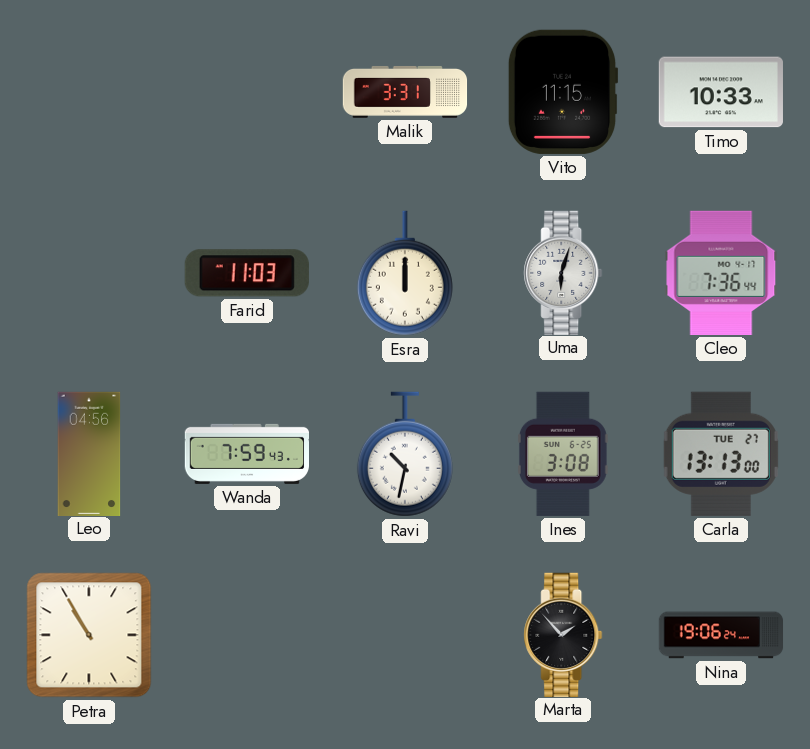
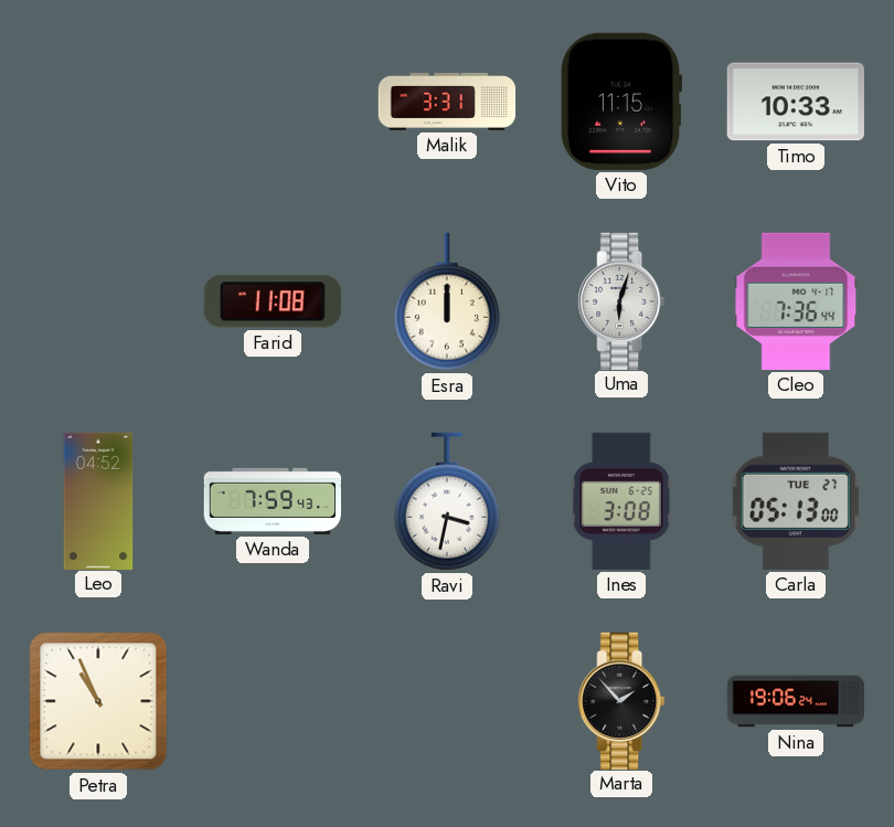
Farid: 11:03 -> 11:08 (273, 301)
Leo: 04:56 -> 04:52 (98, 500)
Ravi: 10:32 -> 3:32 (447, 501)
Carla: 13:13 -> 05:13 (796, 501)
Petra: 10:55 -> 10:56 (98, 701)
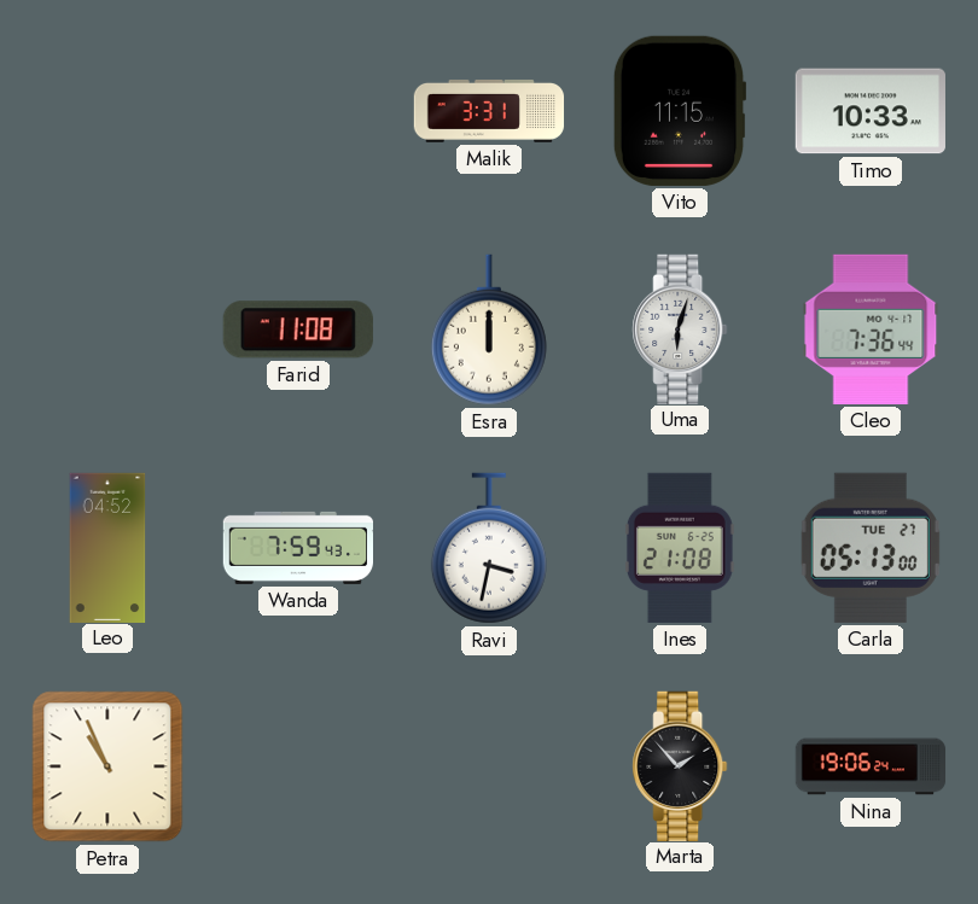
Ines: 3:08 -> 21:08 (680, 548)
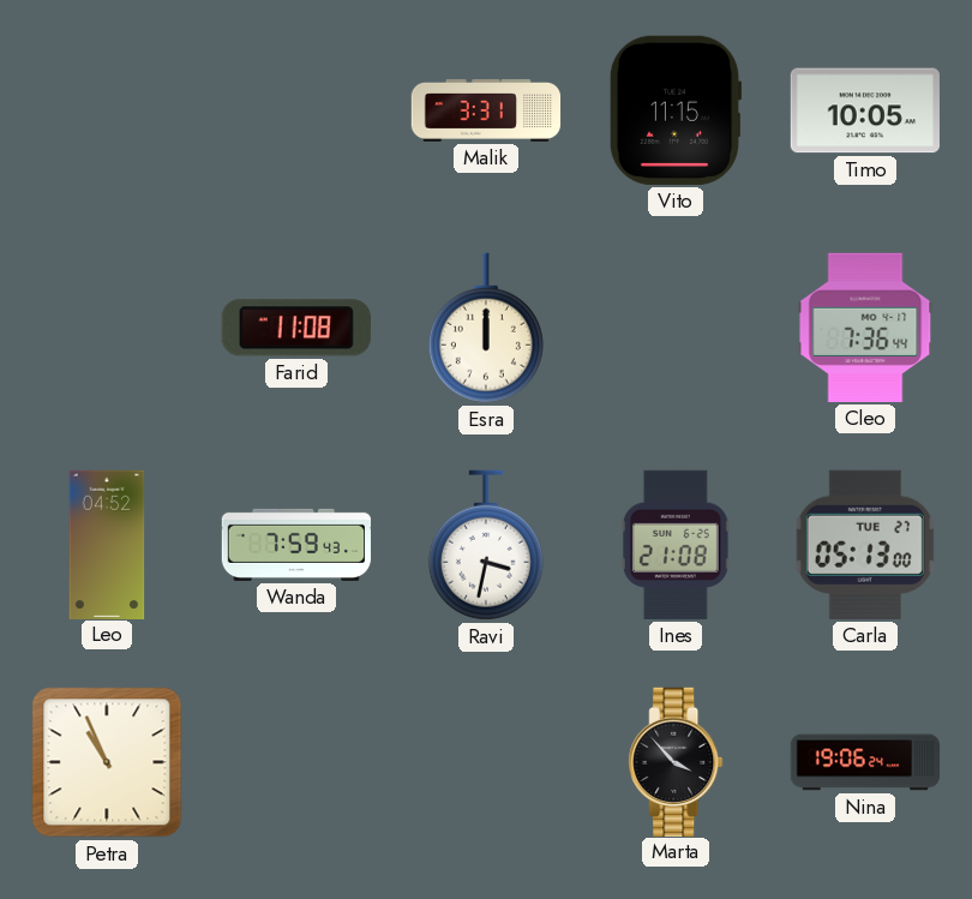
Timo: 10:33 -> 10:05 (865, 110)
Uma: 6:03 -> none (680, 328)
Marta: 1:53 -> 3:53 (676, 761)
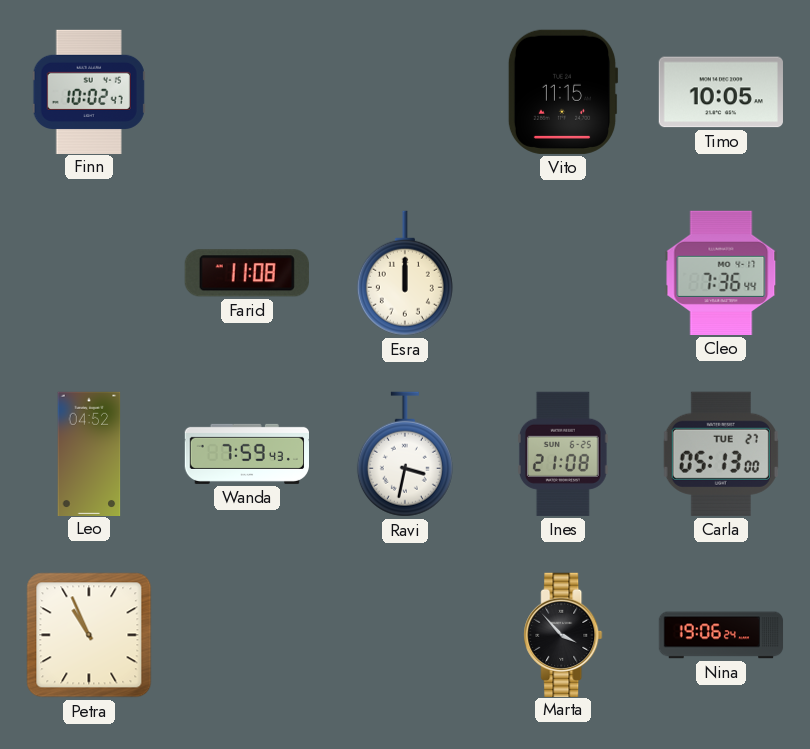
Finn: none -> 10:02 (89, 91)
Malik: 3:31 -> none (486, 110)
